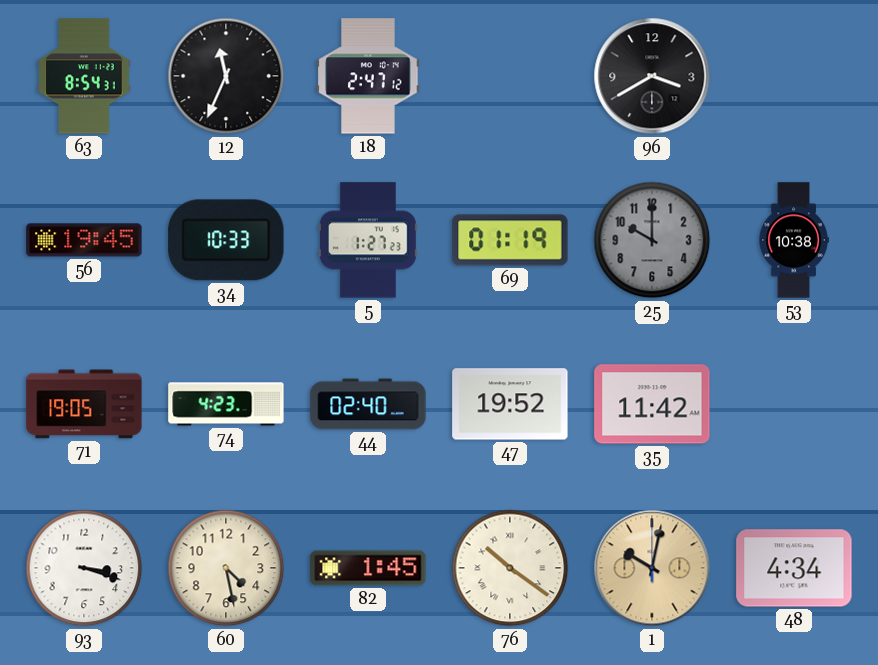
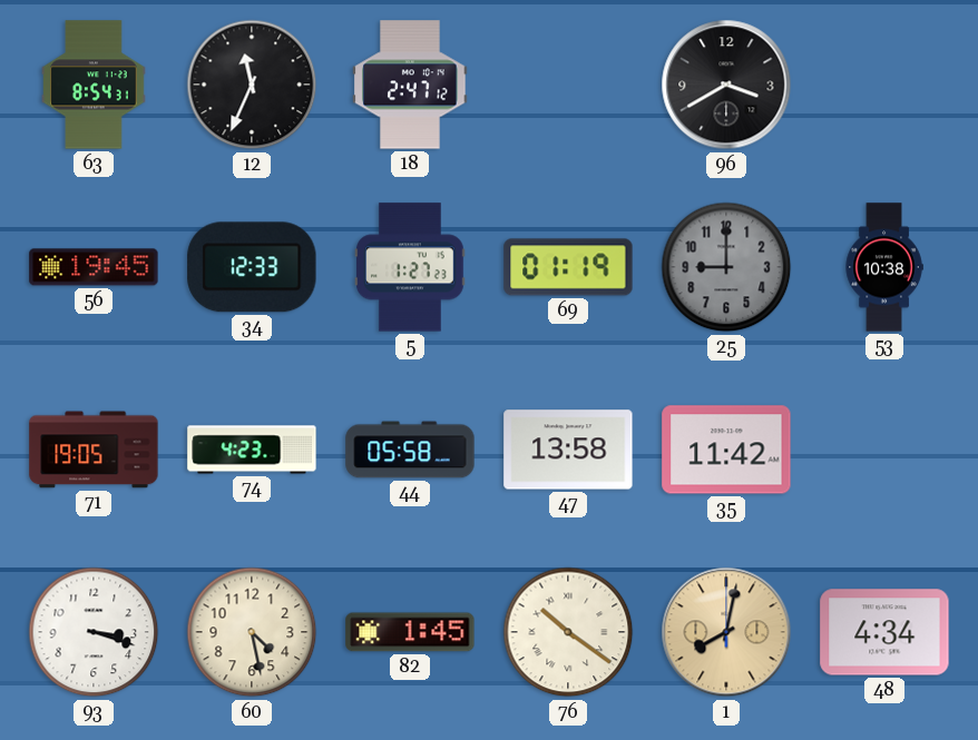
34: 10:33 -> 12:33 (252, 267)
25: 10:00 -> 9:00 (726, 267)
44: 02:40 -> 05:58 (410, 450)
47: 19:52 -> 13:58 (568, 450)
1: 10:02 -> 8:02 (726, 632)
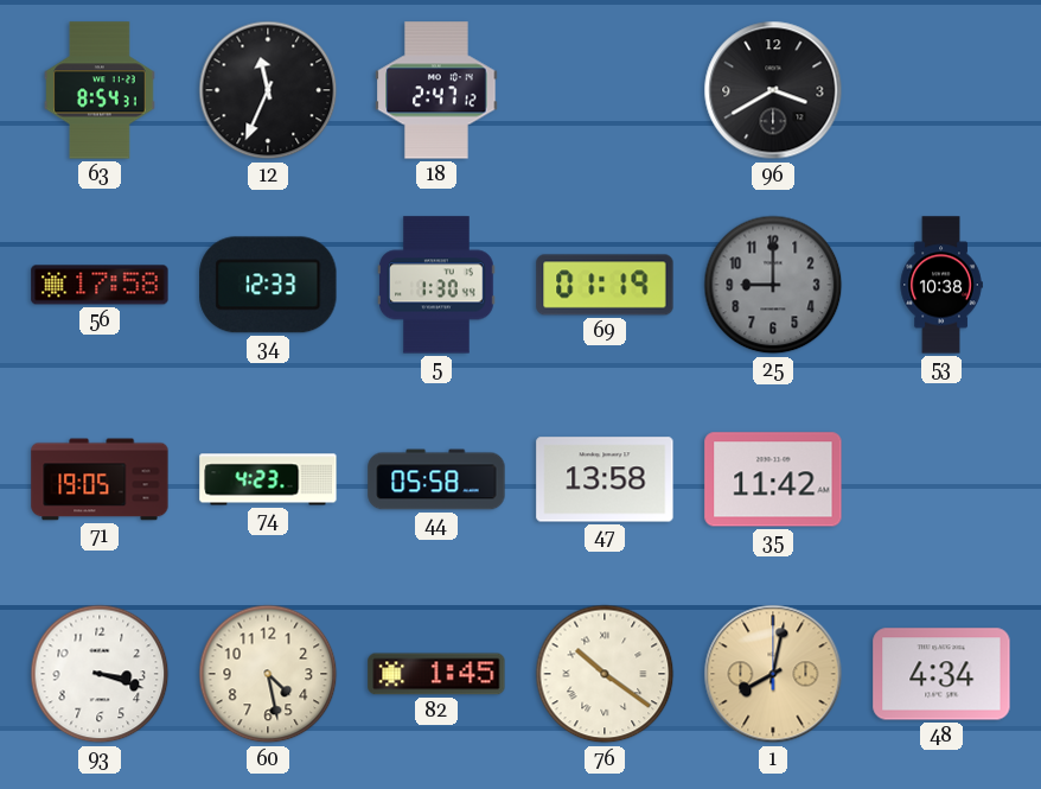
56: 19:45 -> 17:58 (100, 285)
5: 1:27 -> 1:30 (438, 285)
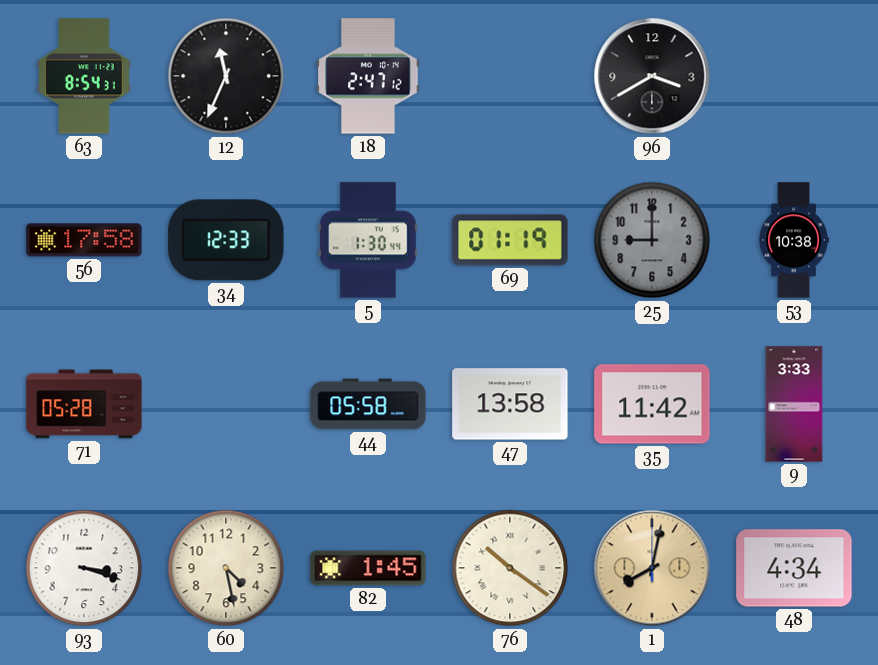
71: 19:05 -> 05:28 (84, 404)
74: 4:23 -> none (268, 479)
9: none -> 3:33 (794, 404)
